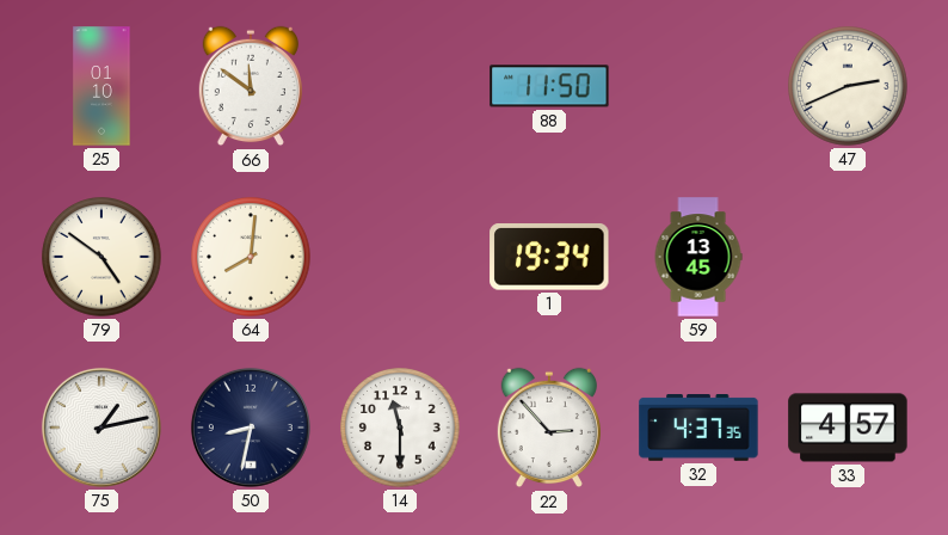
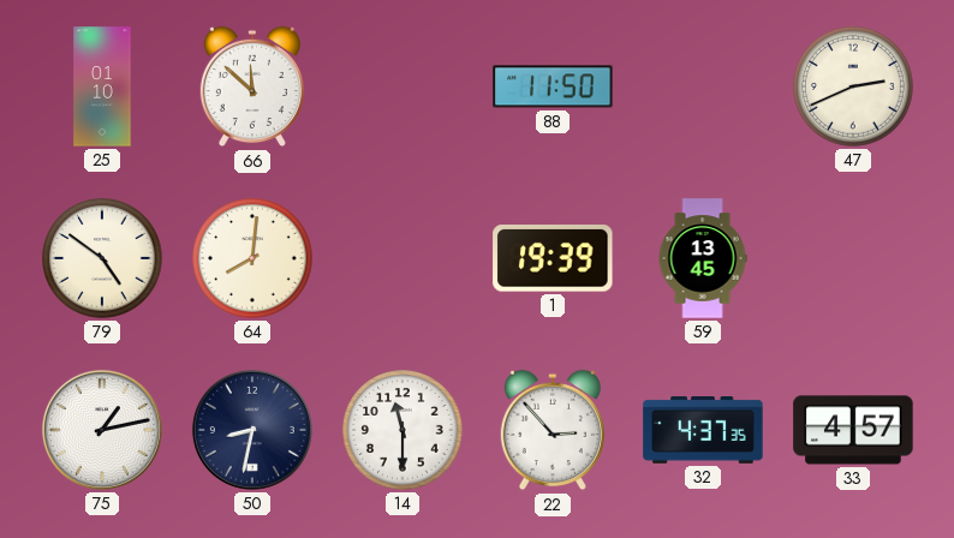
66: 11:51 -> 11:52 (252, 86)
1: 19:34 -> 19:39 (553, 259)
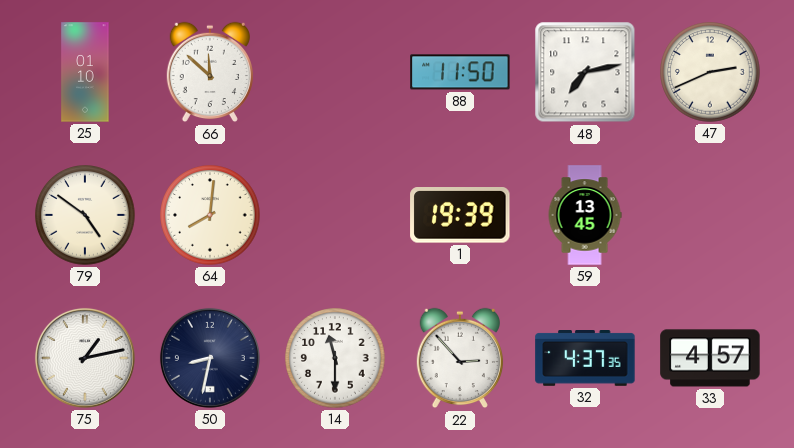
48: none -> 7:13 (585, 72)
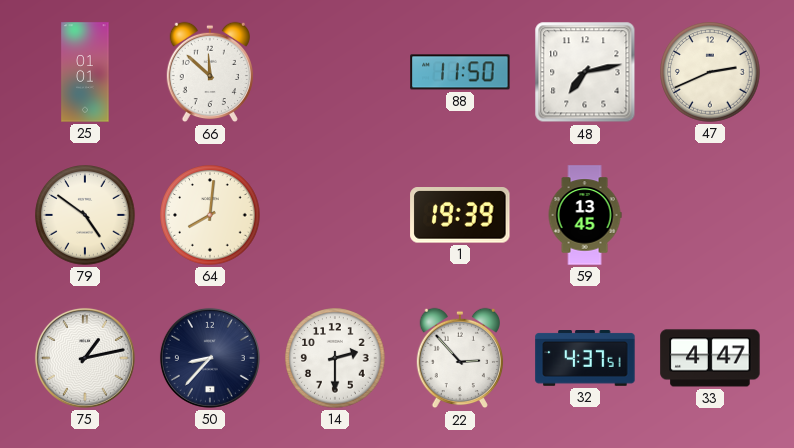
25: 01:10 -> 01:01 (85, 72)
50: 8:32 -> 8:37 (210, 358)
14: 11:30 -> 2:30 (335, 358)
32: 4:37:35 -> 4:37:51 (585, 359)
33: 4:57 -> 4:47 (710, 358)
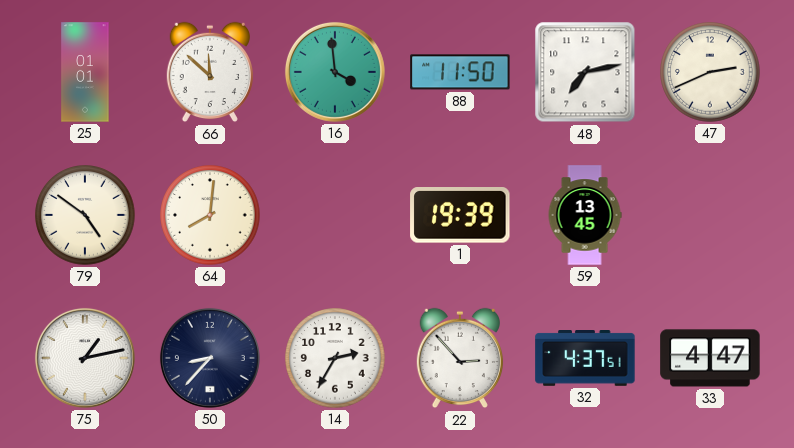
16: none -> 3:59 (335, 72)
14: 2:30 -> 2:35 (335, 358)
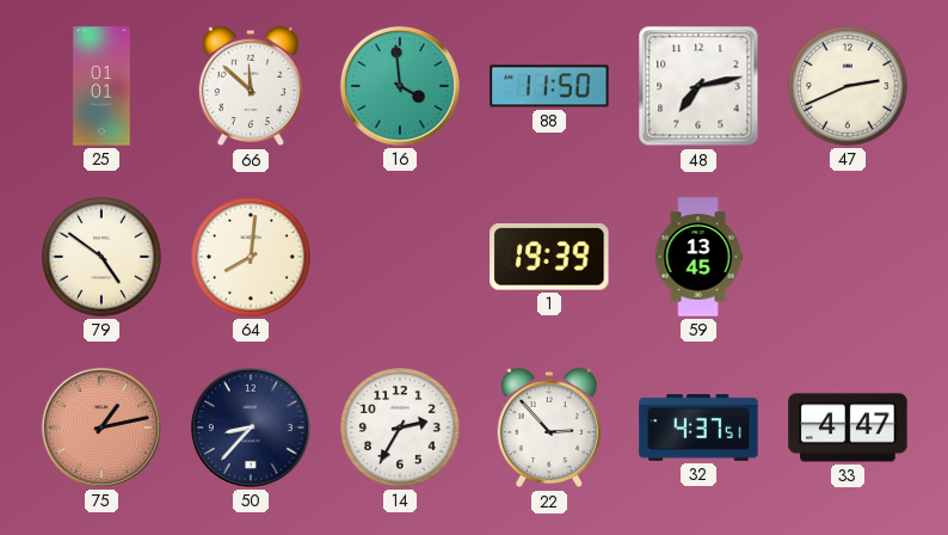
75 dial: white -> salmon (101, 428)
